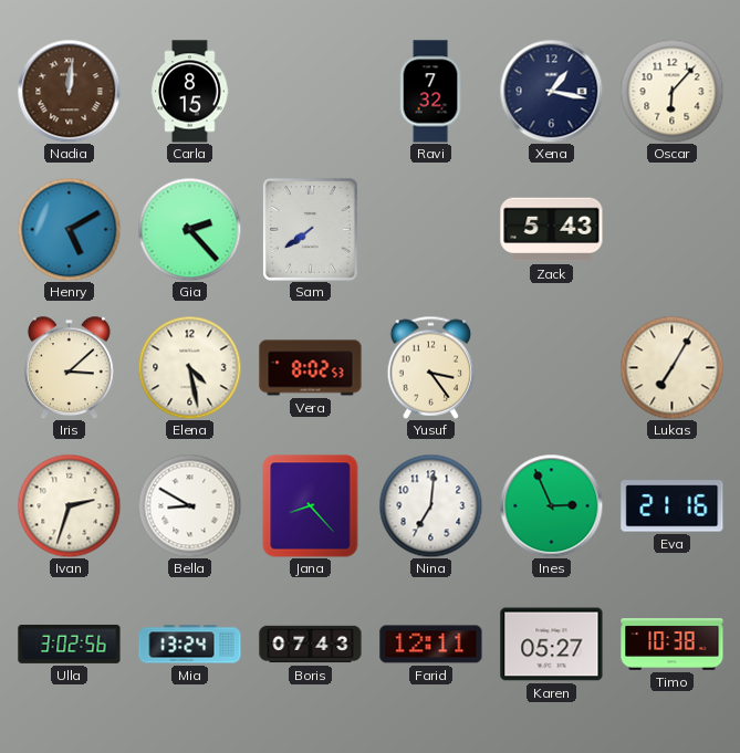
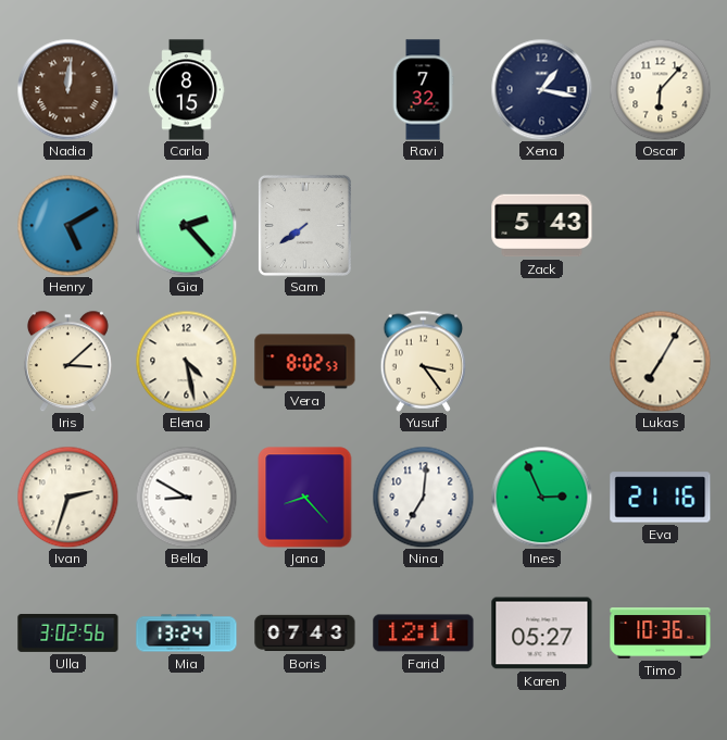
Timo: 10:38 -> 10:36 (661, 634)
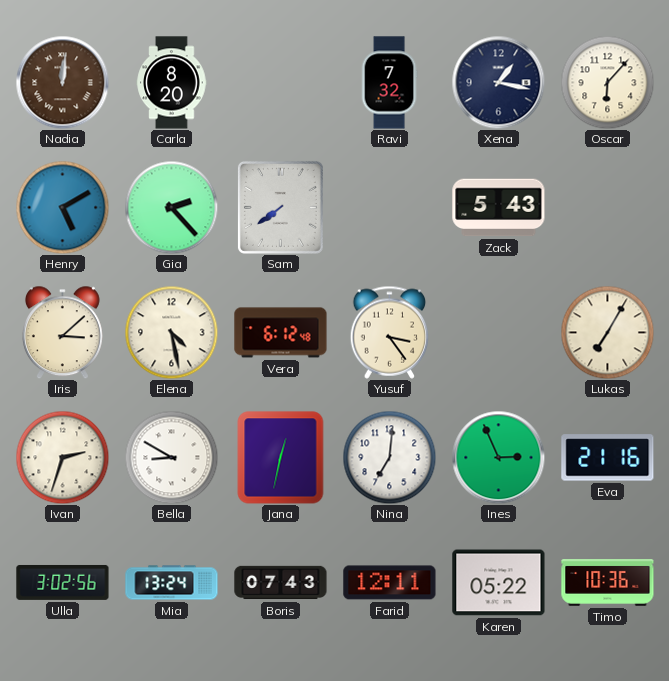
Carla: 8:15 -> 8:20 (172, 83)
Vera: 8:02 -> 6:12 (281, 333)
Jana: 8:23 -> 12:32 (281, 458)
Karen: 05:27 -> 05:22 (499, 583)
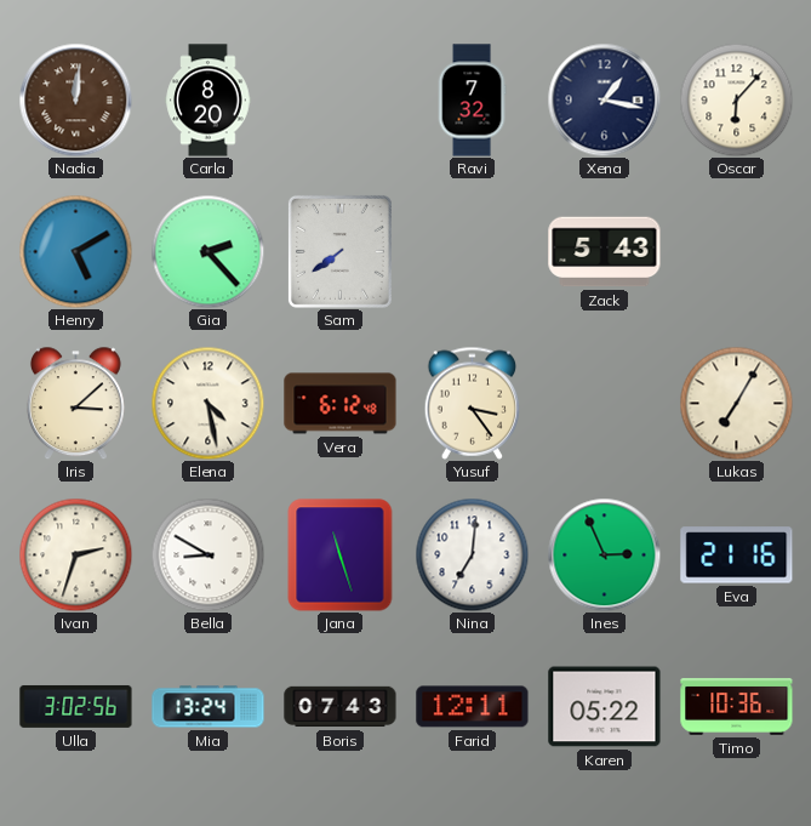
Jana: 12:32 -> 11:27 (341, 556)
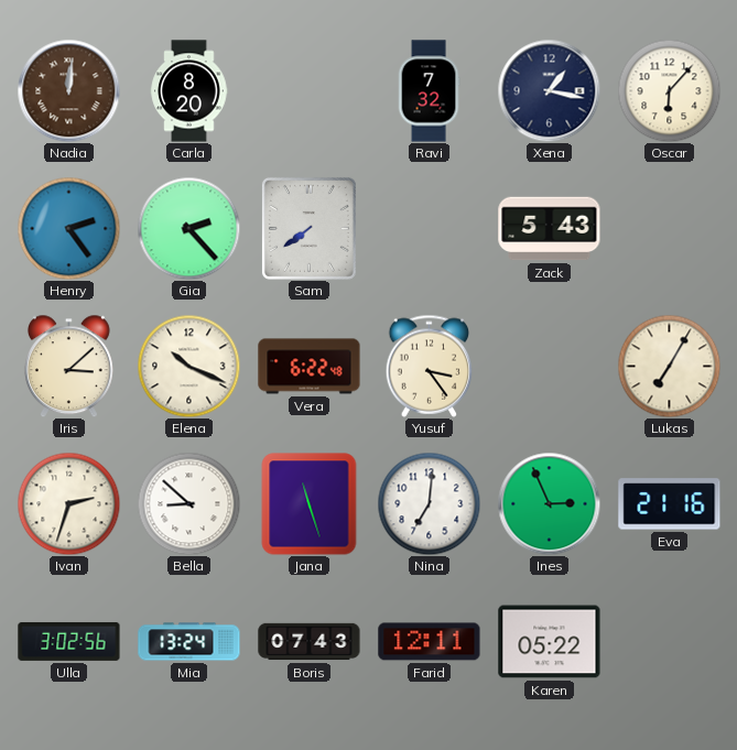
Henry: 5:10 -> 2:24 (68, 228)
Elena: 4:28 -> 10:19 (188, 366)
Vera: 6:12 -> 6:22 (310, 367)
Bella: 8:50 -> 8:52 (188, 503)
Timo: 10:36 -> none (737, 707)
